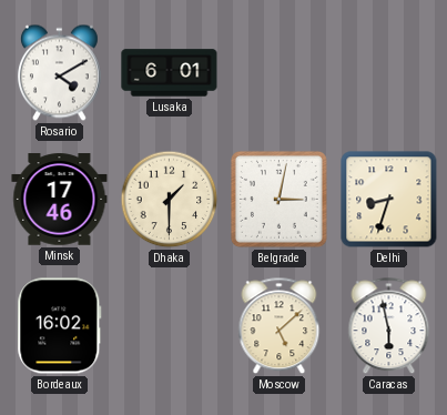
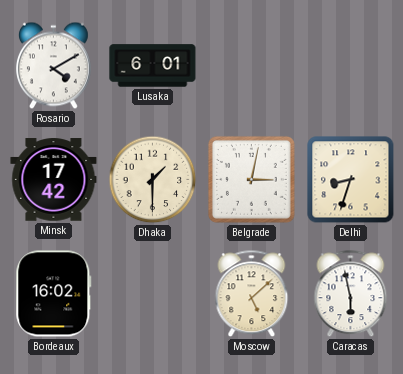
Minsk: 17:46 -> 17:42 (54, 180)
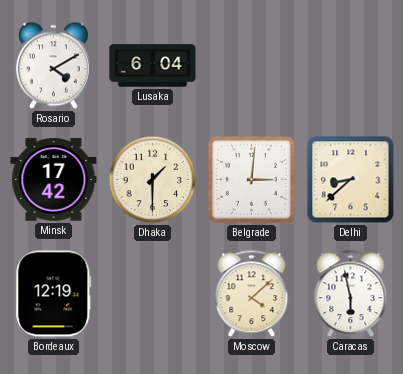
Lusaka: 6:01 -> 6:04 (153, 66)
Belgrade: 3:02 -> 3:01 (251, 179)
Delhi: 8:33 -> 8:38 (351, 180)
Bordeaux: 16:02 -> 12:19 (54, 294)
Moscow: 5:08 -> 4:08 (252, 294)
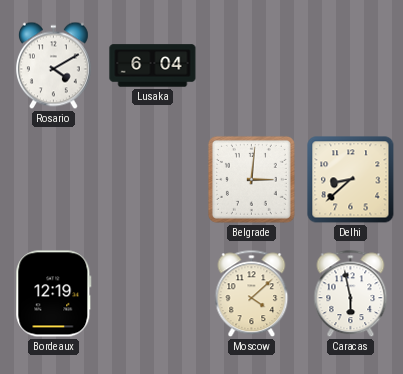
Minsk: 17:42 -> none (54, 180)
Dhaka: 1:30 -> none (153, 180)
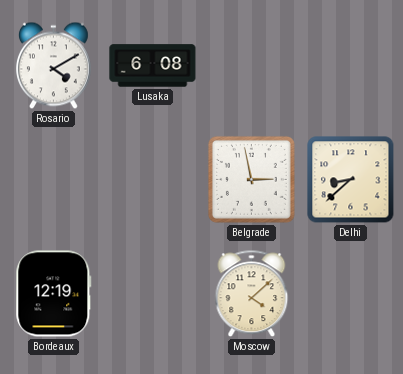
Lusaka: 6:04 -> 6:08 (153, 66)
Belgrade: 3:01 -> 2:58 (251, 179)
Caracas: 5:58 -> none (351, 294)
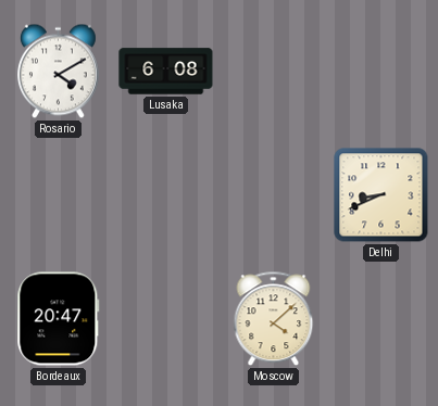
Belgrade: 2:58 -> none (251, 179)
Delhi: 8:38 -> 8:41 (381, 195)
Bordeaux: 12:19 -> 20:47 (59, 319)
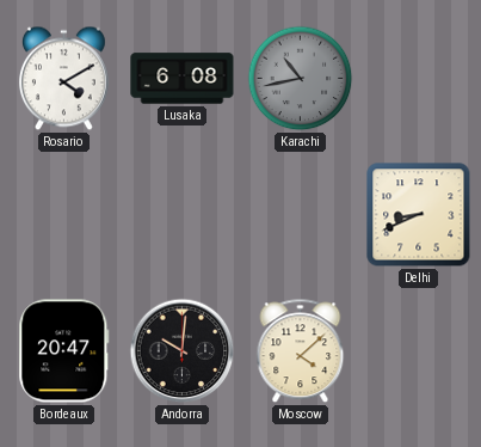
Karachi: none -> 10:43 (301, 79)
Andorra: none -> 10:01 (183, 351)
